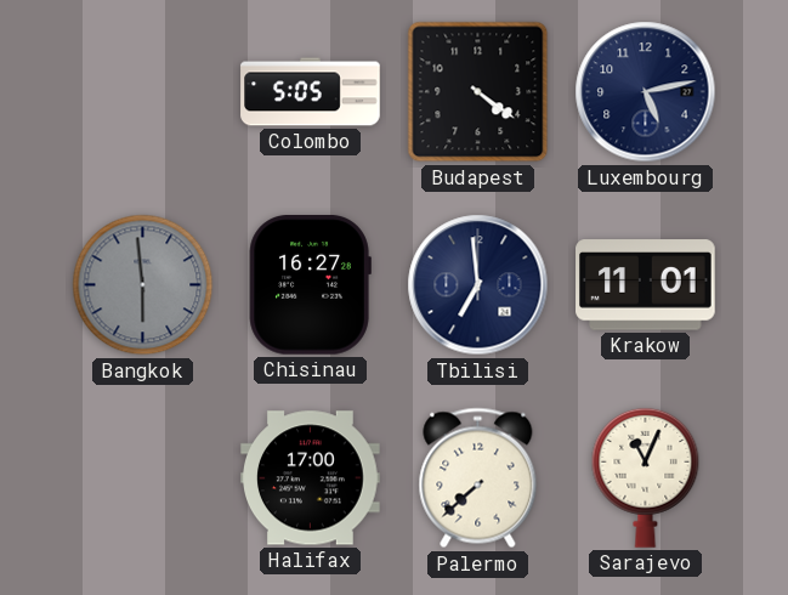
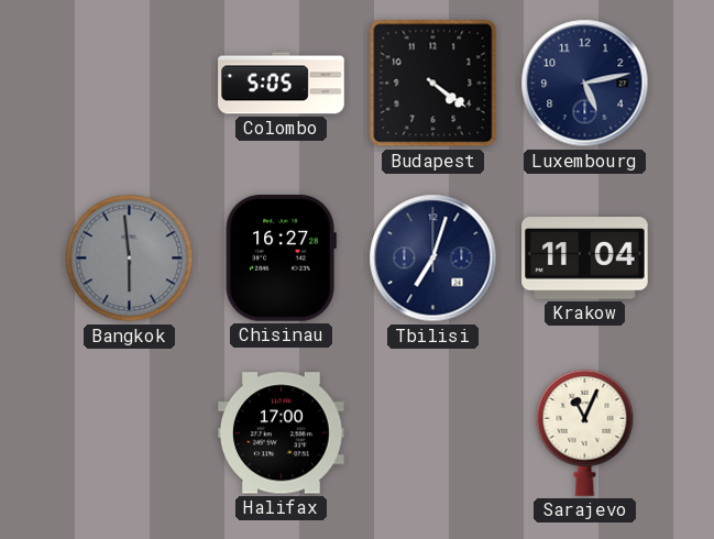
Tbilisi: 6:59 -> 7:03 (433, 258)
Krakow: 11:01 -> 11:04 (585, 258)
Palermo: 7:38 -> none (478, 478)
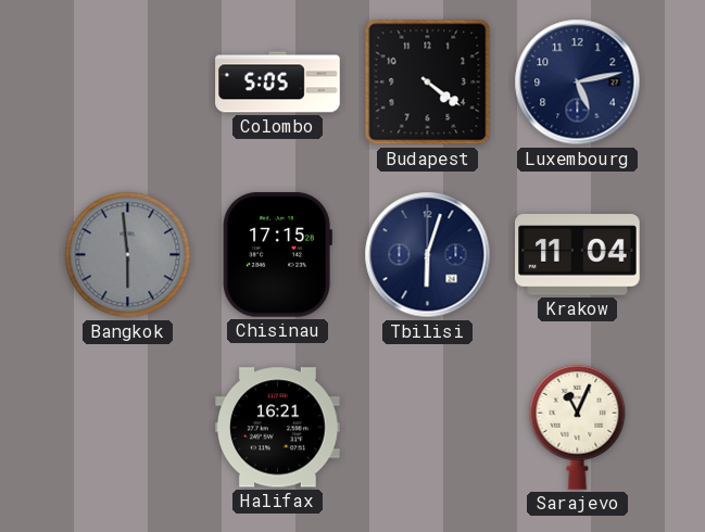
Chisinau: 16:27 -> 17:15 (277, 255)
Tbilisi: 7:03 -> 6:03 (428, 255)
Halifax: 17:00 -> 16:21 (278, 428)
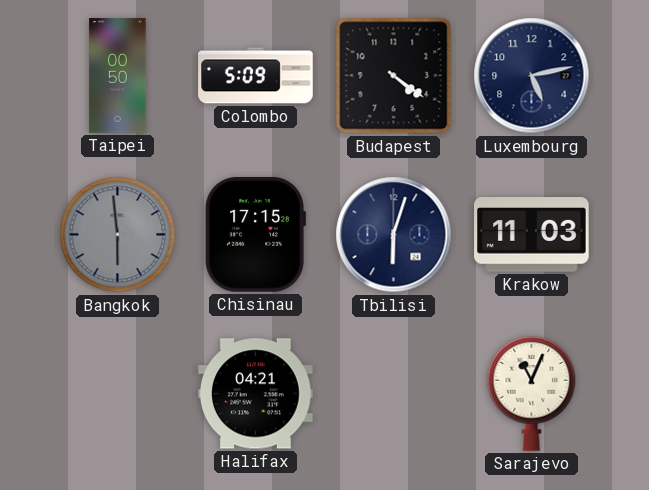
Taipei: none -> 00:50 (118, 76)
Colombo: 5:05 -> 5:09 (256, 76)
Krakow: 11:04 -> 11:03 (532, 235)
Halifax: 16:21 -> 04:21 (256, 394)
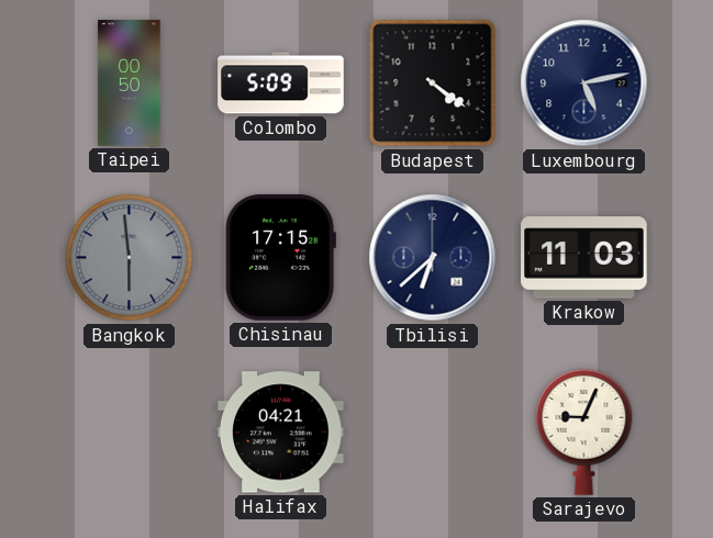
Tbilisi: 6:03 -> 6:38 (433, 258)
Sarajevo: 11:04 -> 9:04 (584, 431)
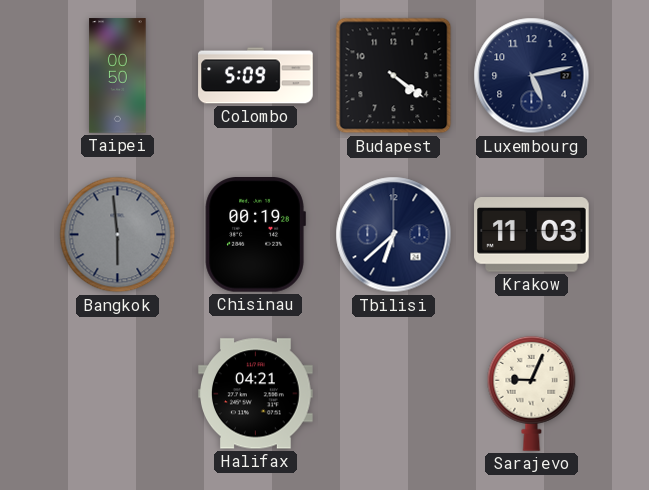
Chisinau: 17:15 -> 00:19 (255, 235)
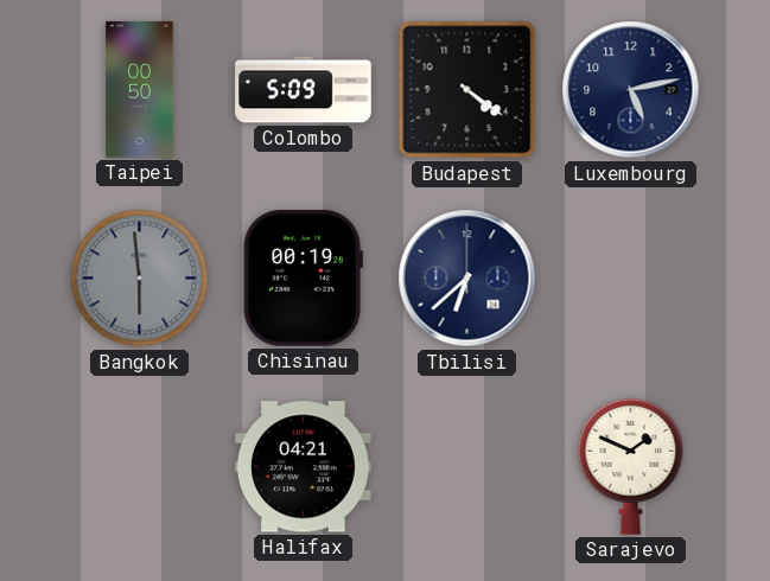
Krakow: 11:03 -> none (532, 235)
Sarajevo: 9:04 -> 1:49 (631, 466)
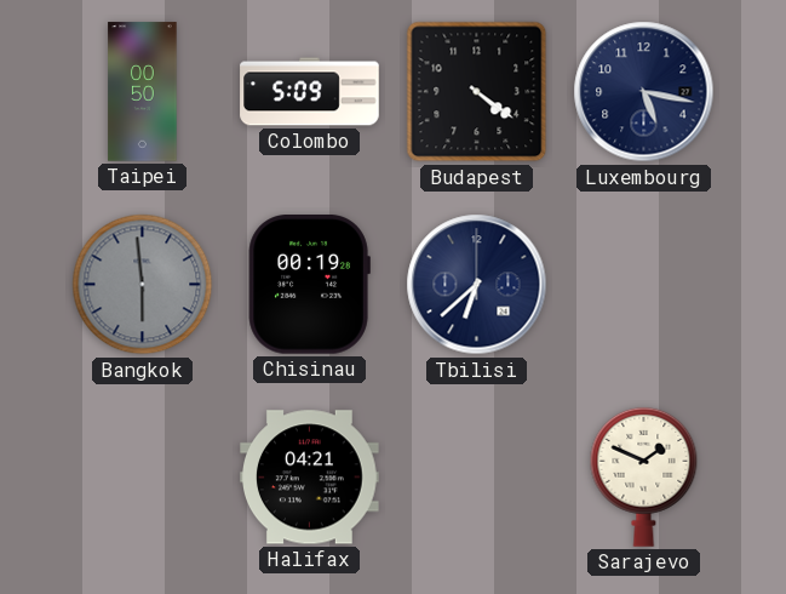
Luxembourg: 5:13 -> 5:17 (644, 92)
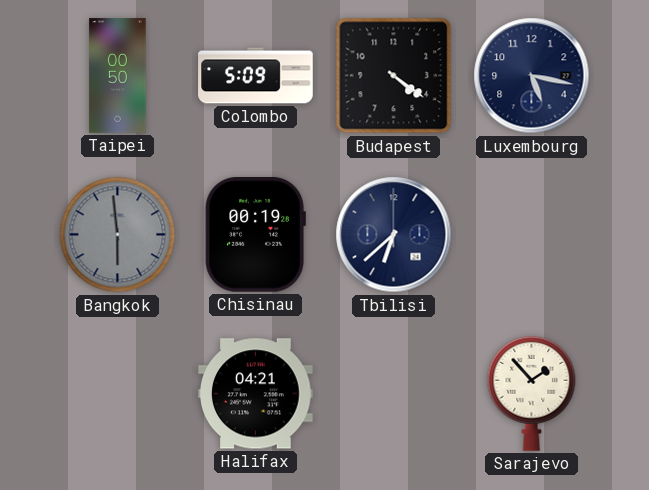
Sarajevo: 1:49 -> 1:53 (532, 393)
